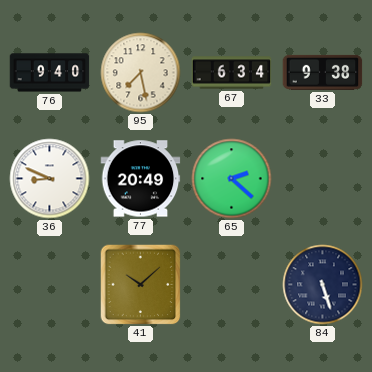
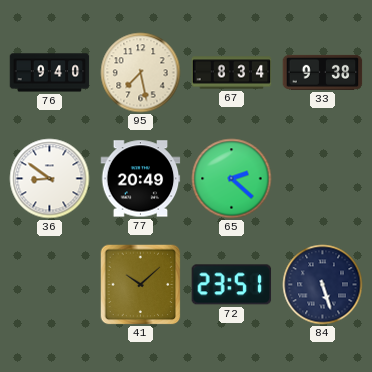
67: 6:34 -> 8:34 (232, 73)
36: 8:49 -> 8:51 (50, 179)
72: none -> 23:51 (232, 285)
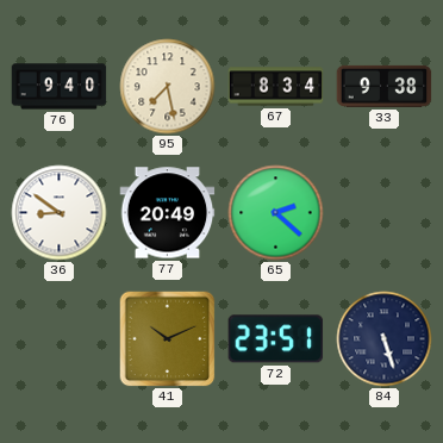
41: 10:08 -> 10:11 (168, 339)
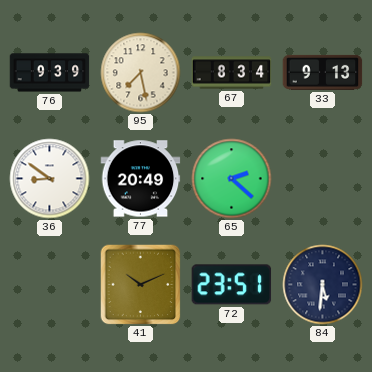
76: 9:40 -> 9:39 (50, 73)
33: 9:38 -> 9:13 (323, 72)
84: 5:27 -> 5:31 (323, 285)
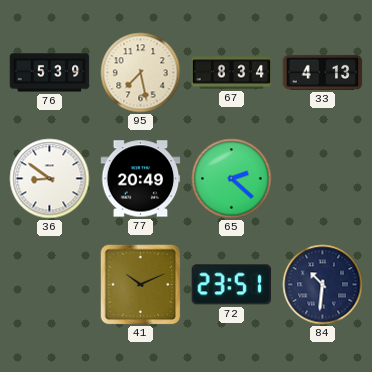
76: 9:39 -> 5:39 (50, 73)
33: 9:13 -> 4:13 (323, 72)
84: 5:31 -> 10:31 (323, 285)
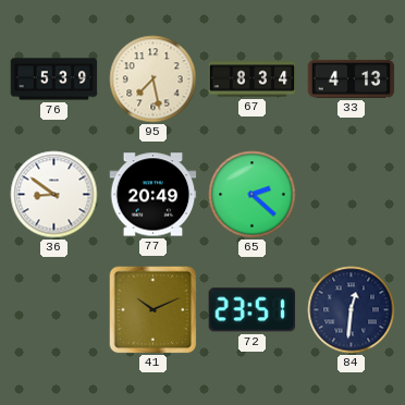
84: 10:31 -> 12:31 (352, 310)
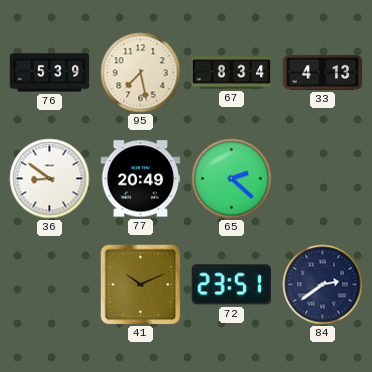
84: 12:31 -> 2:39 (323, 285)
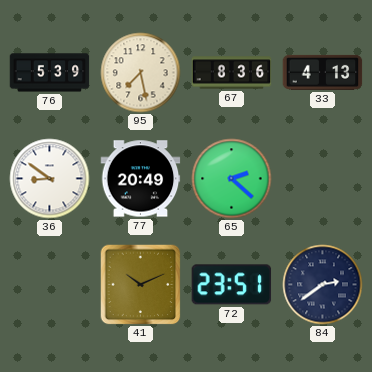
67: 8:34 -> 8:36 (232, 73)
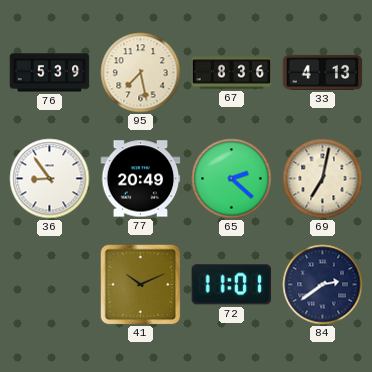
36: 8:51 -> 8:54 (50, 179)
69: none -> 7:02 (323, 179)
72: 23:51 -> 11:01 (232, 285)
